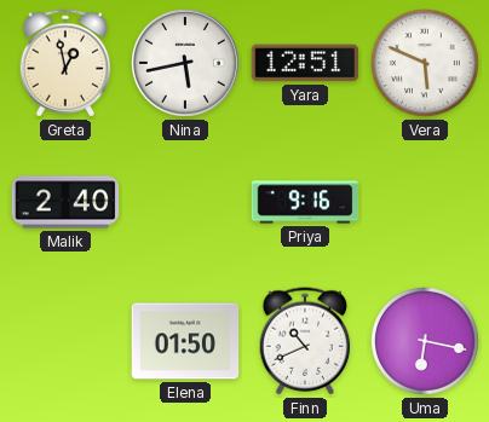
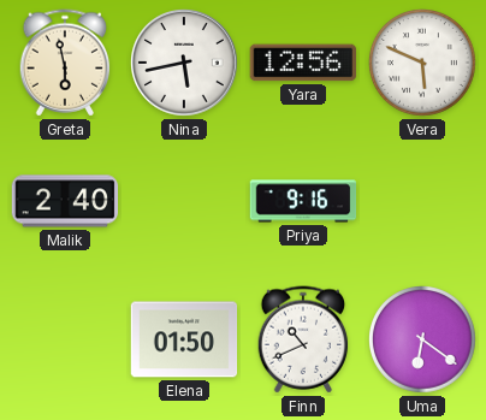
Greta: 12:58 -> 5:58 (65, 63)
Yara: 12:51 -> 12:56 (303, 63)
Uma: 6:17 -> 6:21 (423, 341)
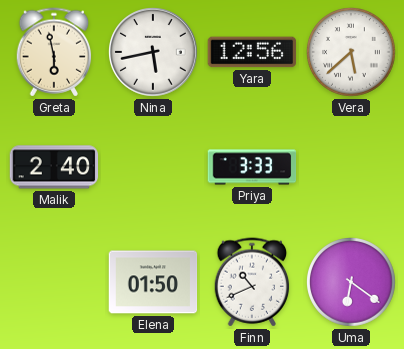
Vera: 5:49 -> 5:38 (352, 53)
Priya: 9:16 -> 3:33 (252, 167)
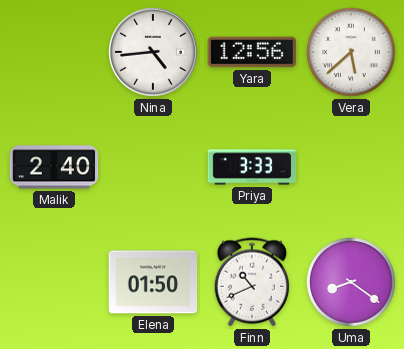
Greta: 5:58 -> none (54, 52)
Nina: 5:43 -> 4:44 (154, 53)
Uma: 6:21 -> 8:21 (352, 283)
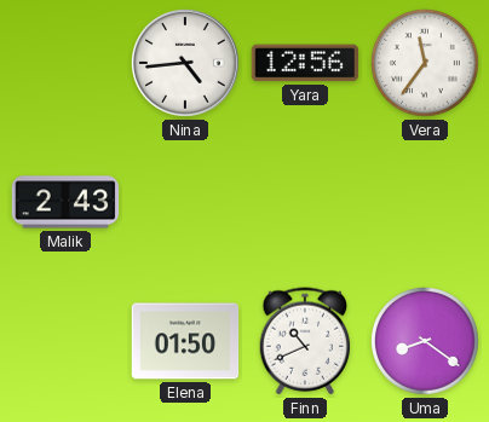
Vera: 5:38 -> 11:36 (426, 64)
Malik: 2:40 -> 2:43 (65, 202)
Priya: 3:33 -> none (252, 167)
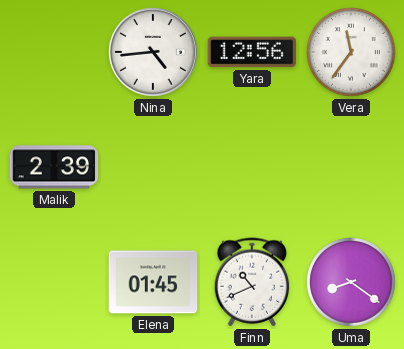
Malik: 2:43 -> 2:39 (54, 167)
Elena: 01:50 -> 01:45 (153, 282)
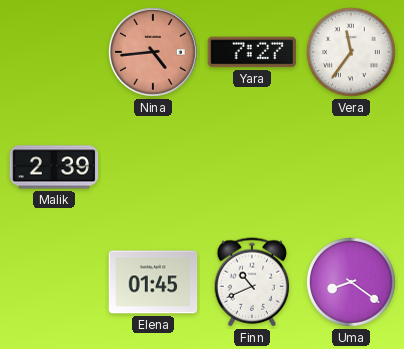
Nina dial: white -> salmon (154, 53)
Yara: 12:56 -> 7:27 (252, 52)
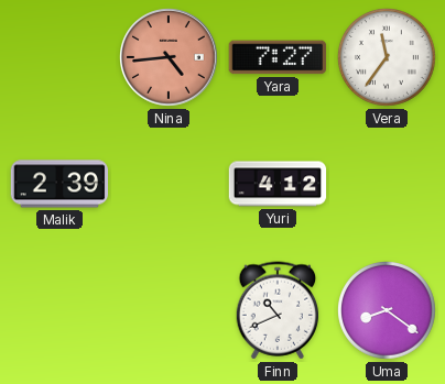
Yuri: none -> 4:12 (278, 184)
Elena: 01:45 -> none (153, 282)
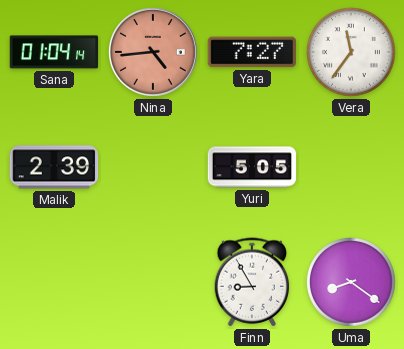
Sana: none -> 01:04 (54, 52)
Yuri: 4:12 -> 5:05 (252, 167)
Finn: 10:41 -> 8:55 (252, 282)
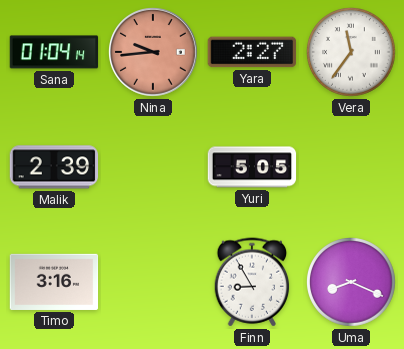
Nina: 4:44 -> 9:44 (154, 53)
Yara: 7:27 -> 2:27 (252, 52)
Timo: none -> 3:16 (54, 282)
Uma: 8:21 -> 8:19 (352, 283)
